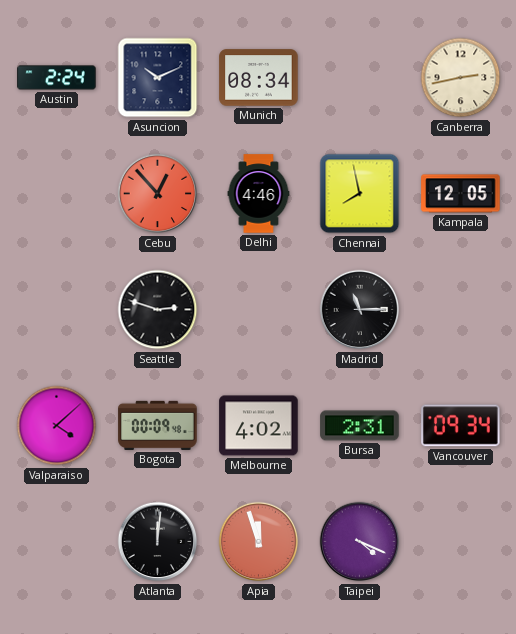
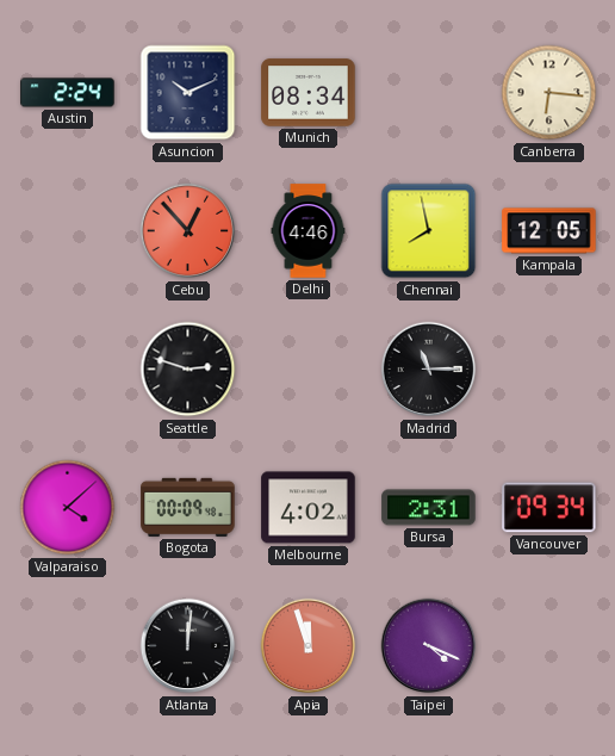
Canberra: 2:43 -> 6:16 (549, 93)
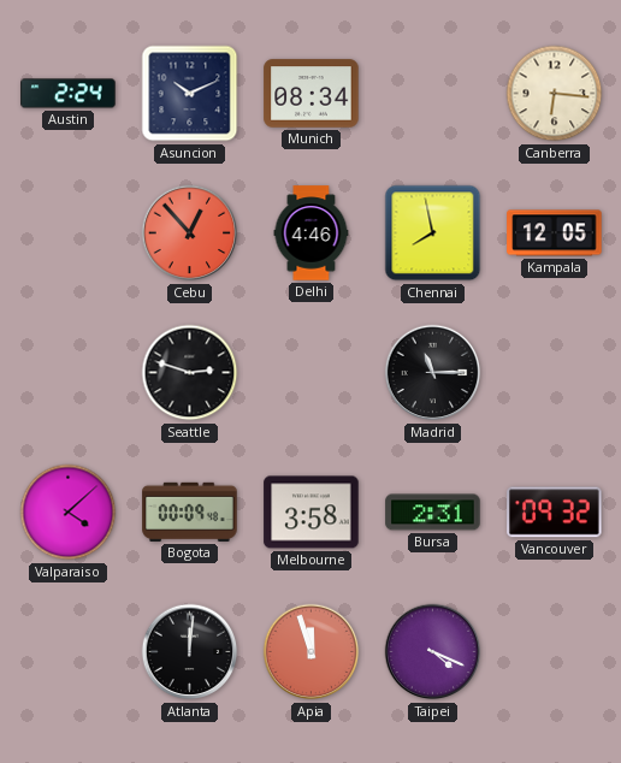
Melbourne: 4:02 -> 3:58 (312, 513)
Vancouver: 09:34 -> 09:32 (555, 513)
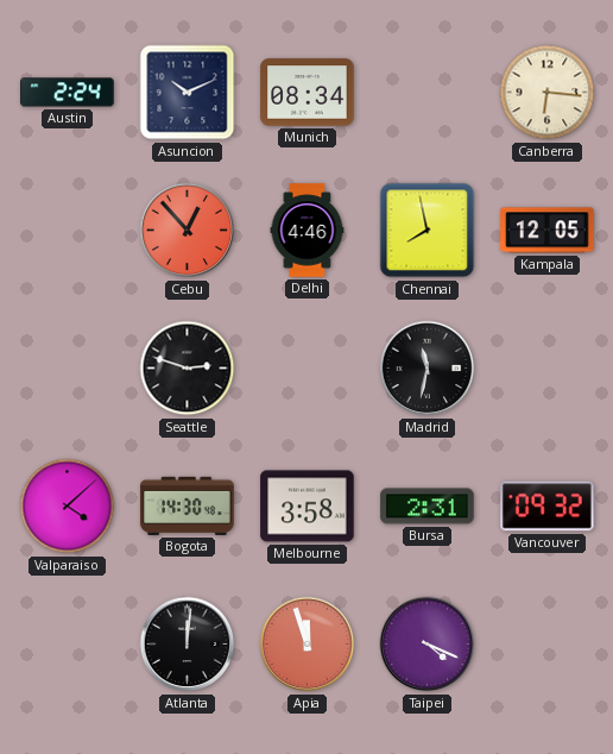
Madrid: 11:15 -> 11:32 (428, 369)
Bogota: 00:09 -> 14:30 (188, 505)
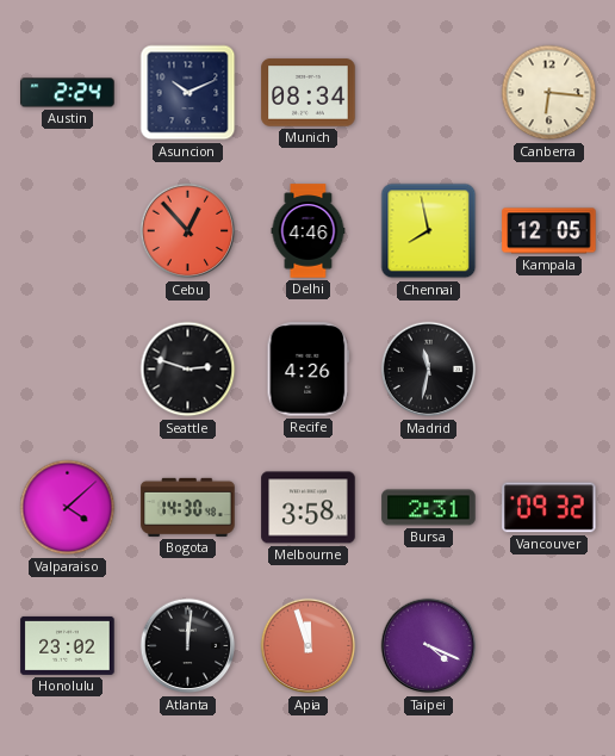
Recife: none -> 4:26 (309, 370)
Honolulu: none -> 23:02 (68, 645)
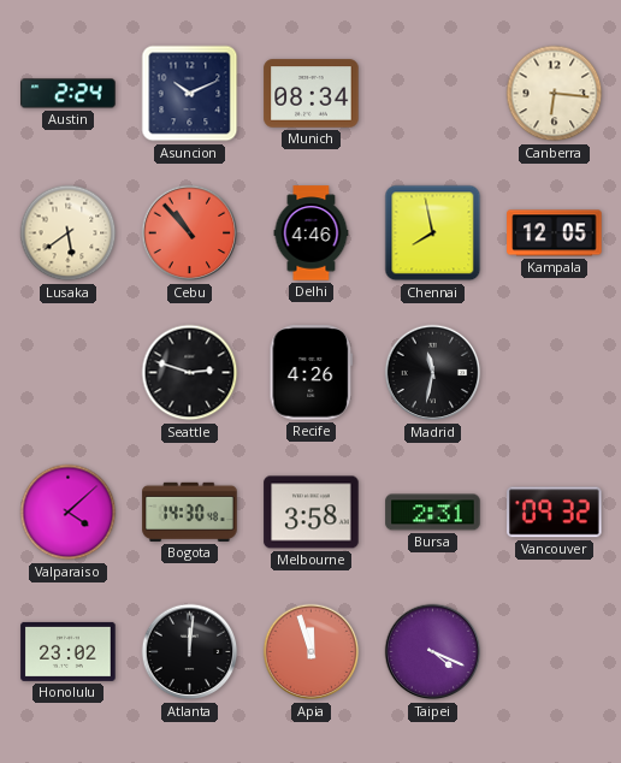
Lusaka: none -> 5:39 (69, 233)
Cebu: 12:53 -> 10:53 (190, 233)
